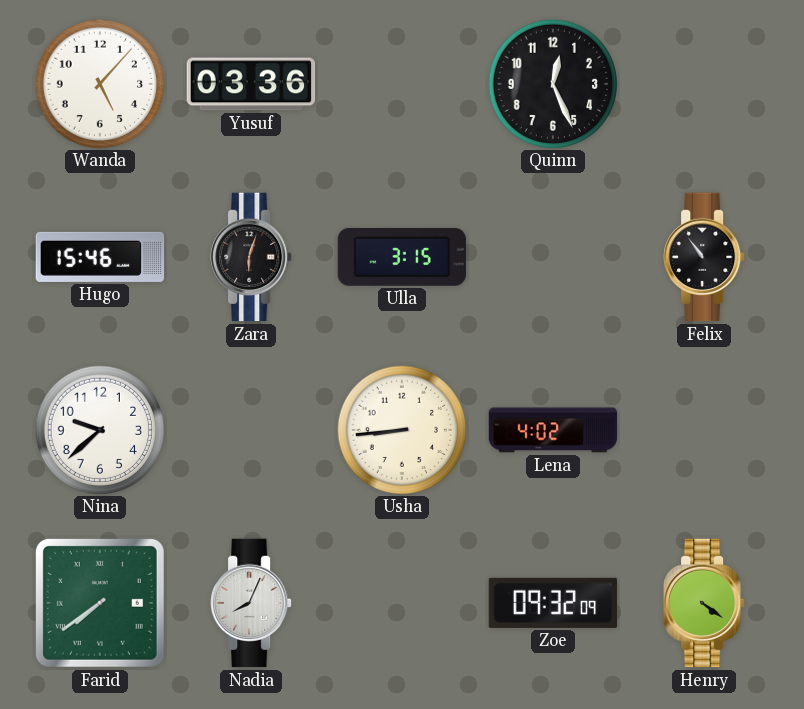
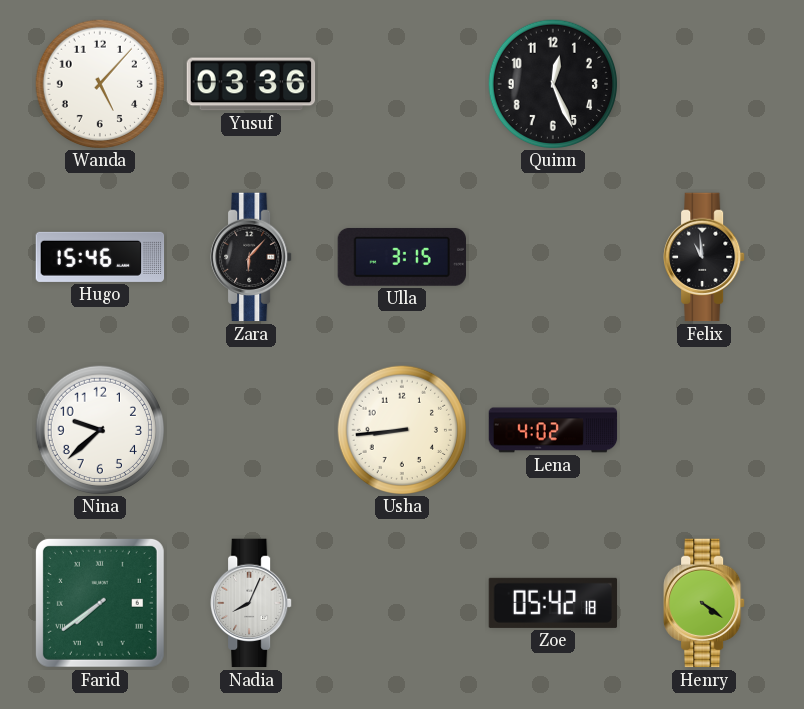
Zara: 6:03 -> 6:07 (251, 257)
Felix: 10:54 -> 10:59 (704, 257)
Zoe: 09:32 -> 05:42 (553, 603)
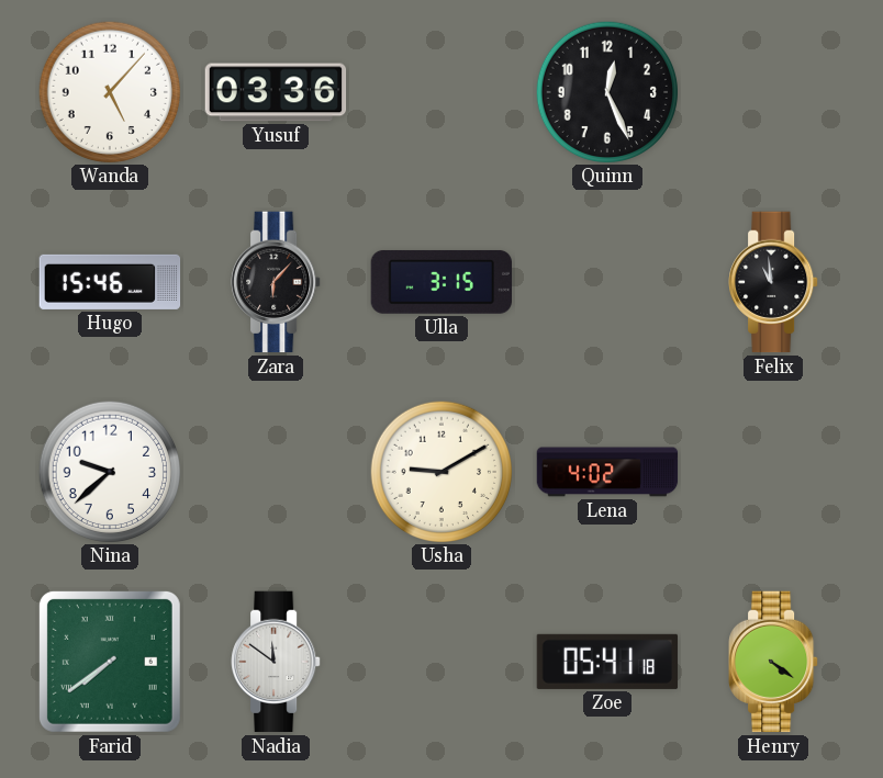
Usha: 8:44 -> 9:10 (440, 471)
Nadia: 8:04 -> 11:51 (276, 662)
Zoe: 05:42 -> 05:41 (607, 662)
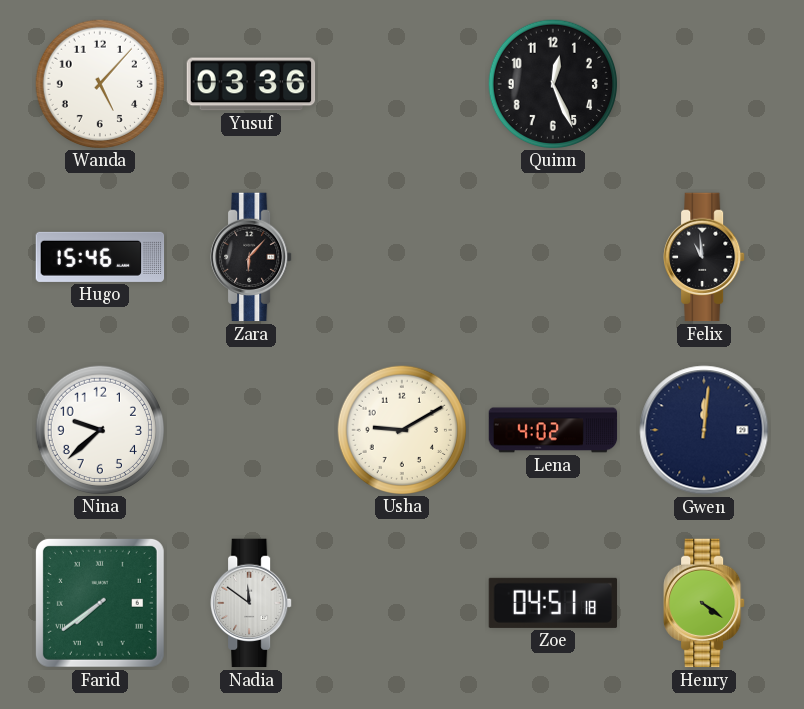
Ulla: 3:15 -> none (440, 282)
Gwen: none -> 12:01 (704, 430)
Zoe: 05:41 -> 04:51 (553, 603)
